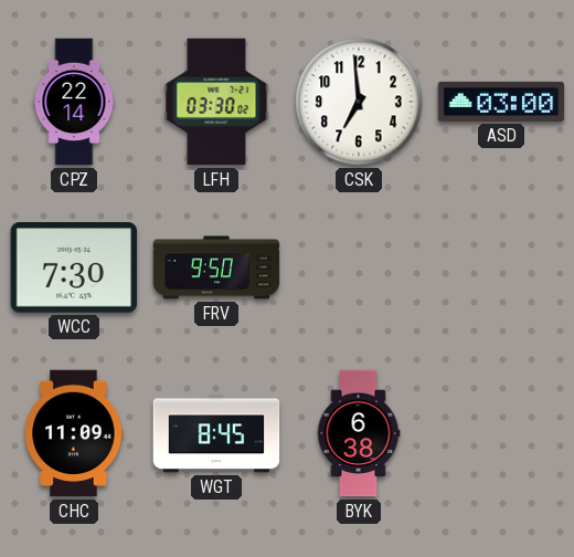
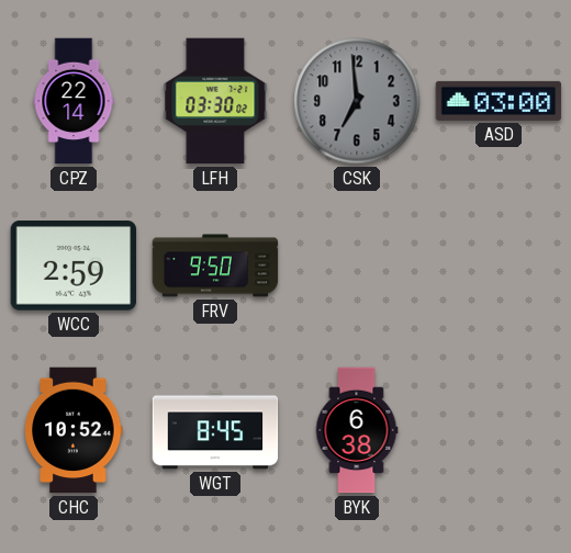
CSK dial: white -> grey (357, 101)
WCC: 7:30 -> 2:59 (74, 267)
CHC: 11:09 -> 10:52 (74, 430)
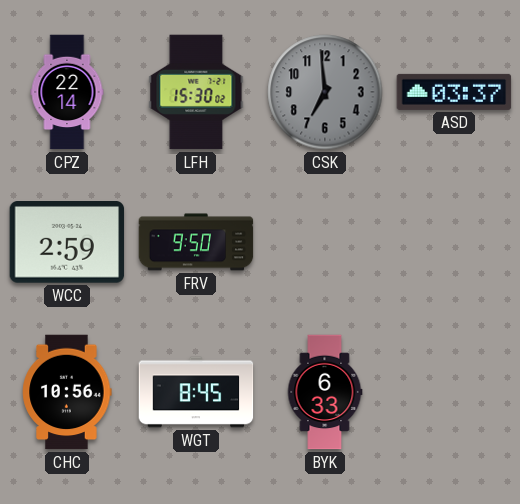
LFH: 03:30 -> 15:30 (196, 92)
ASD: 03:00 -> 03:37 (454, 92)
CHC: 10:52 -> 10:56 (67, 392)
BYK: 6:38 -> 6:33 (325, 392)
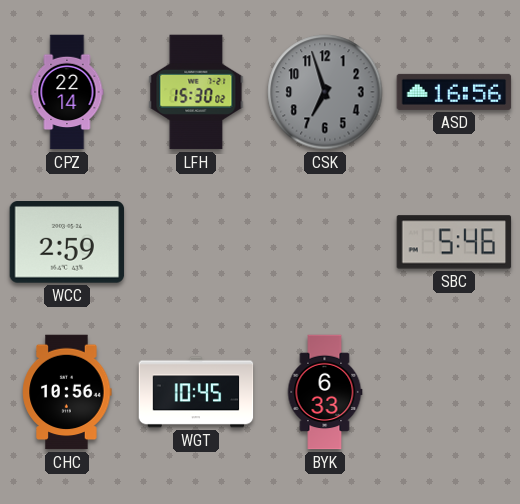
CSK: 6:59 -> 6:57 (325, 92)
ASD: 03:37 -> 16:56 (454, 92)
FRV: 9:50 -> none (196, 242)
SBC: none -> 5:46 (454, 242)
WGT: 8:45 -> 10:45 (196, 392)
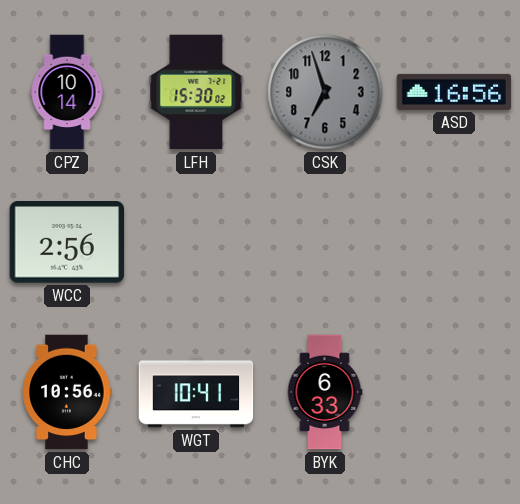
CPZ: 22:14 -> 10:14 (67, 92)
WCC: 2:59 -> 2:56 (67, 243)
SBC: 5:46 -> none (454, 242)
WGT: 10:45 -> 10:41 (196, 392)
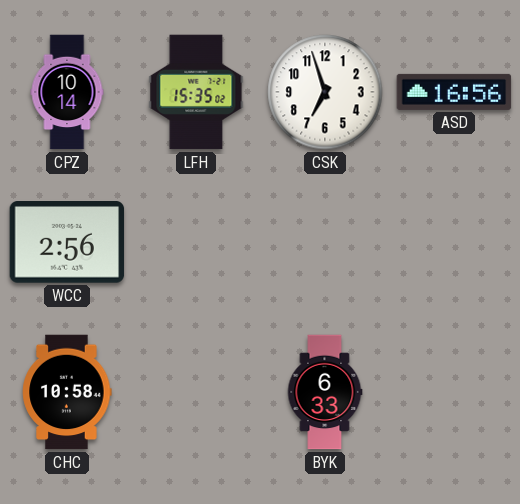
LFH: 15:30 -> 15:35 (196, 92)
CSK dial: grey -> white (325, 92)
CHC: 10:56 -> 10:58 (67, 392)
WGT: 10:41 -> none (196, 392)
